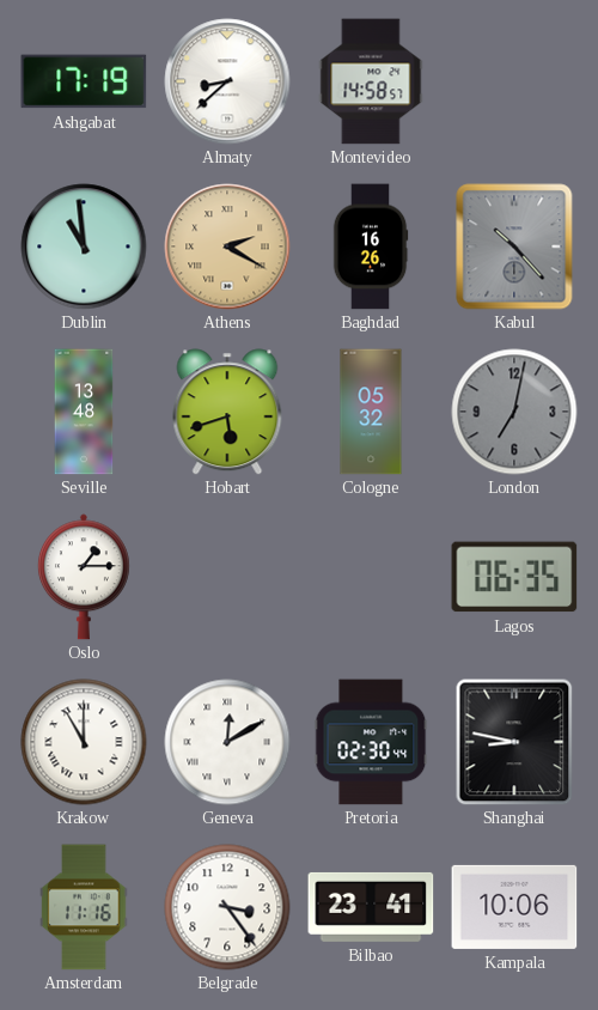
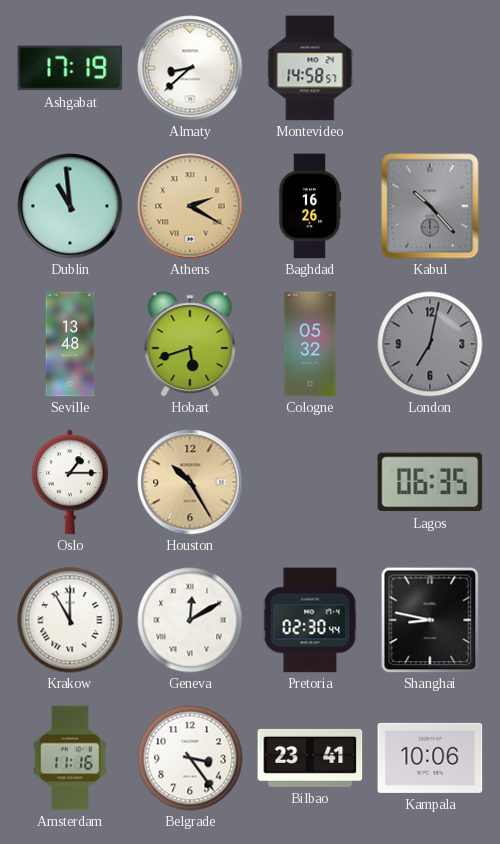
Houston: none -> 10:25 (190, 482)
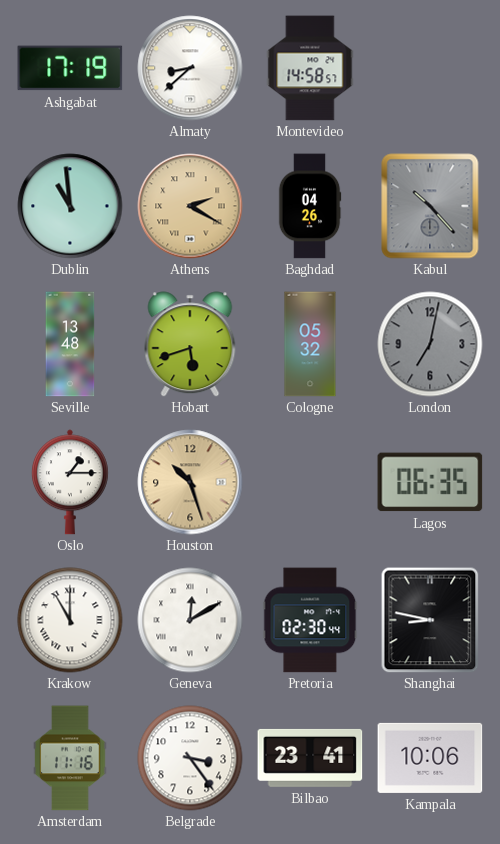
Baghdad: 16:26 -> 04:26 (310, 206)
Houston: 10:25 -> 10:27 (190, 482)
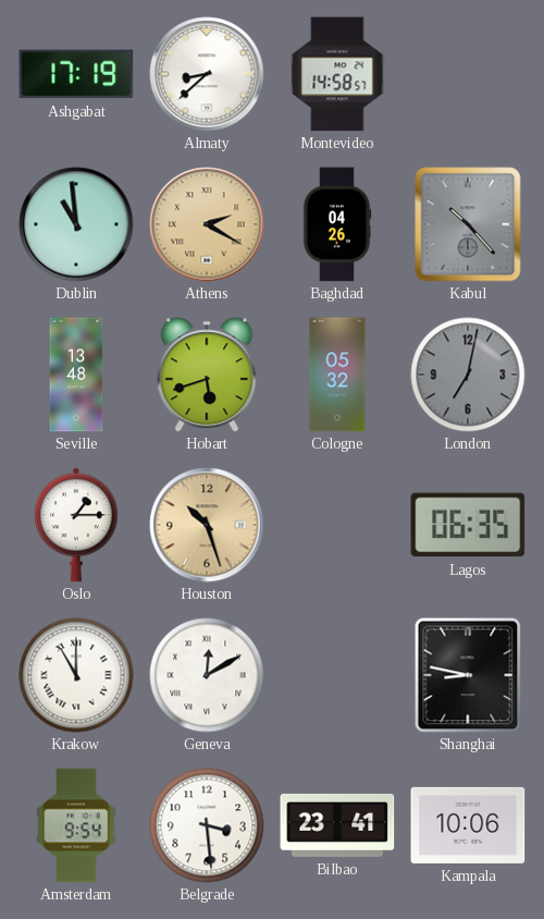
Pretoria: 02:30 -> none (310, 620)
Amsterdam: 11:16 -> 9:54 (76, 825)
Belgrade: 3:24 -> 3:29 (207, 825)
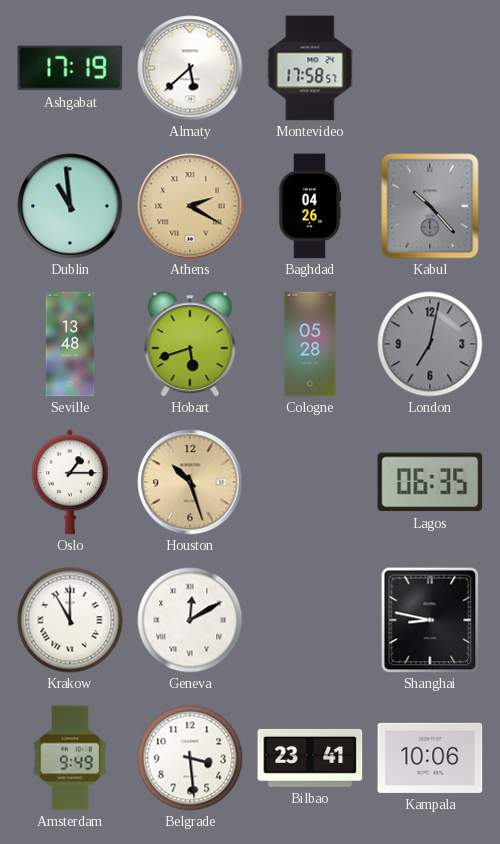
Almaty: 8:38 -> 5:38 (190, 68)
Montevideo: 14:58 -> 17:58 (310, 68)
Cologne: 05:32 -> 05:28 (310, 344)
Amsterdam: 9:54 -> 9:49 (70, 758)
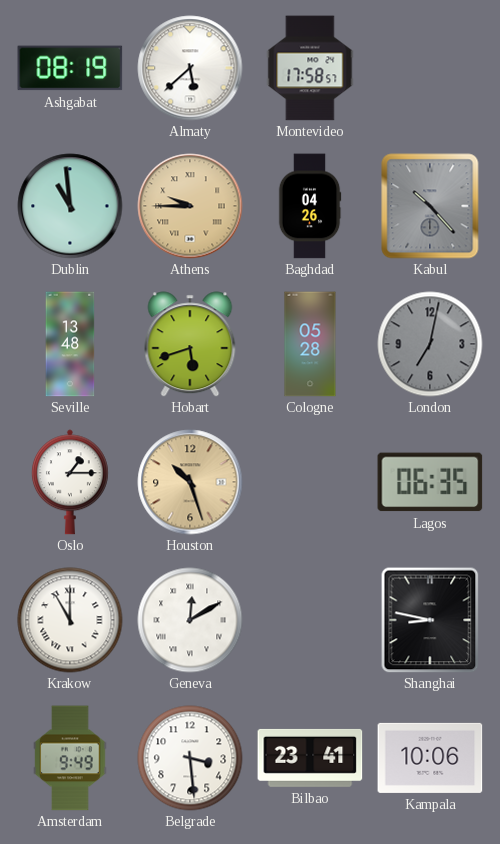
Ashgabat: 17:19 -> 08:19 (70, 68)
Athens: 2:20 -> 9:45 (190, 206)
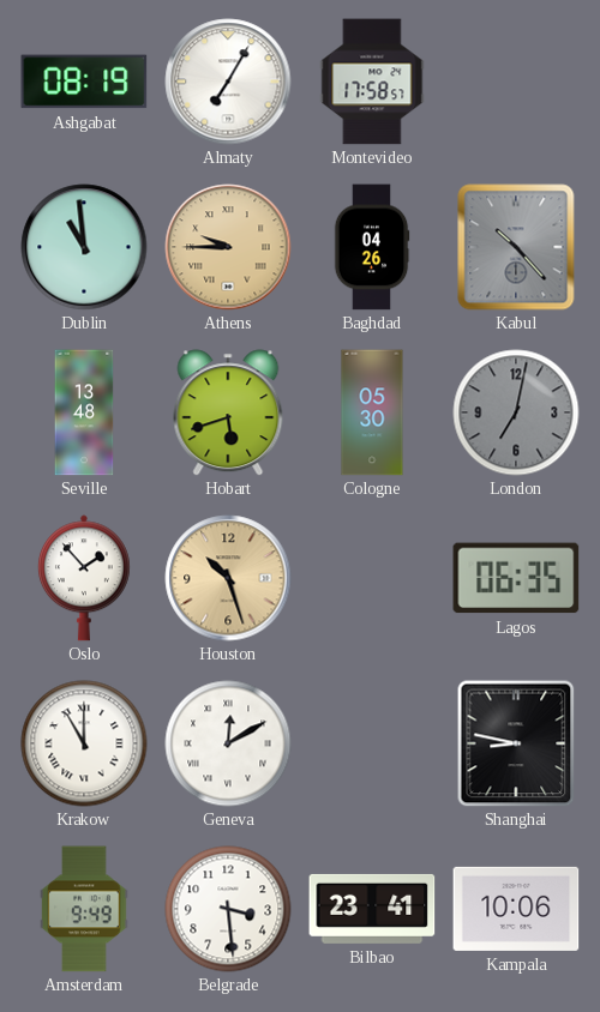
Almaty: 5:38 -> 7:05 (228, 82)
Cologne: 05:28 -> 05:30 (372, 412)
Oslo: 1:15 -> 1:53 (84, 578)
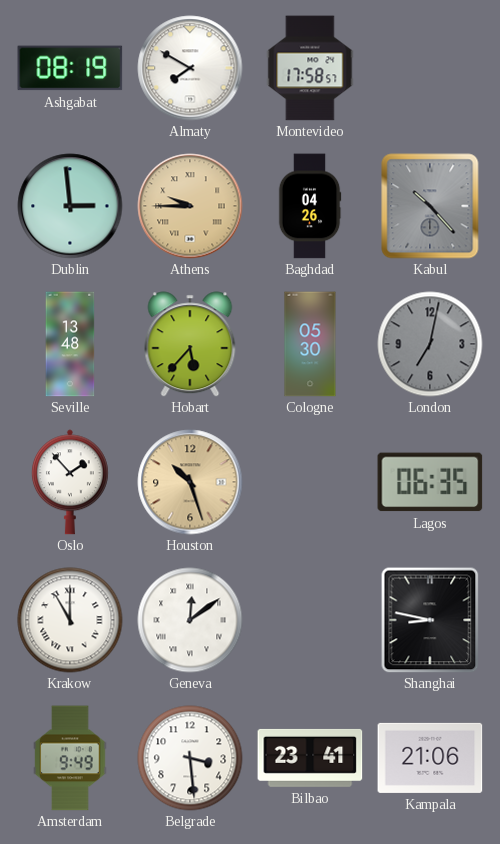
Almaty: 7:05 -> 7:50 (190, 68)
Dublin: 10:59 -> 2:59 (70, 206)
Hobart: 5:42 -> 5:37 (190, 344)
Geneva: 12:10 -> 12:09 (190, 620)
Kampala: 10:06 -> 21:06 (430, 758)
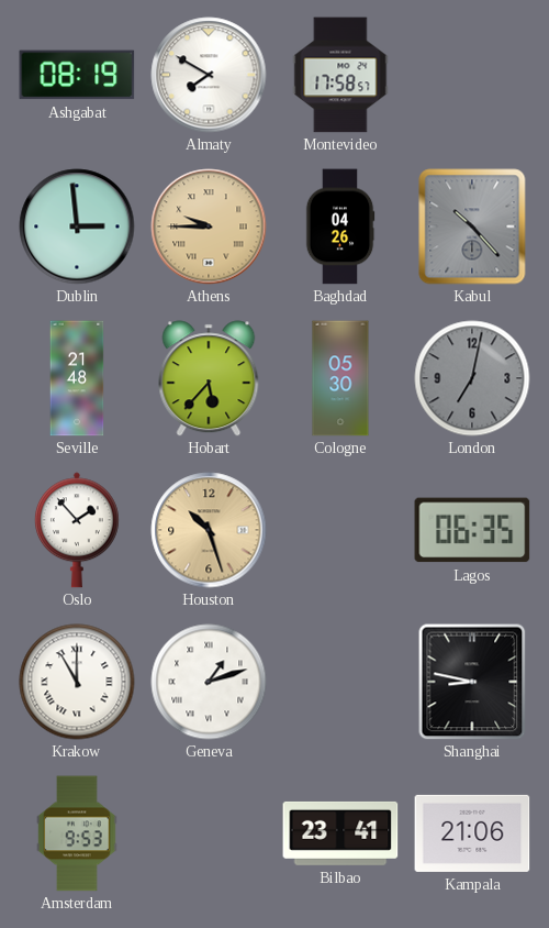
Seville: 13:48 -> 21:48 (77, 378)
Geneva: 12:09 -> 1:12 (209, 682)
Amsterdam: 9:49 -> 9:53 (77, 833)
Belgrade: 3:29 -> none (190, 758)
